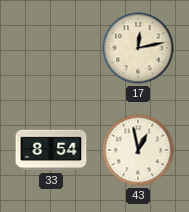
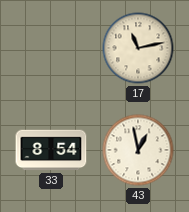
17: 12:13 -> 11:13 (138, 48)
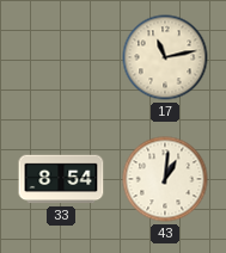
43: 12:58 -> 1:01 (165, 179)
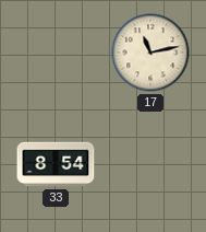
43: 1:01 -> none (165, 179)
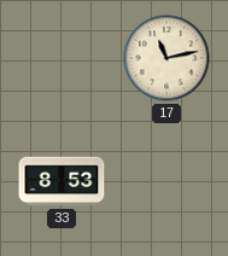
33: 8:54 -> 8:53 (62, 181)
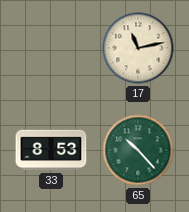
65: none -> 10:23 (138, 150)
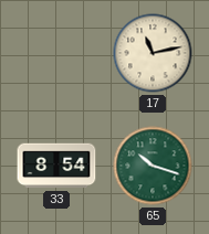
33: 8:53 -> 8:54 (56, 166)
65: 10:23 -> 10:18 (153, 166)
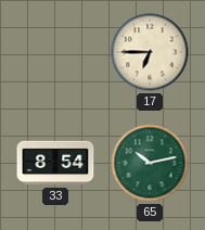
17: 11:13 -> 6:45 (150, 52)
65: 10:18 -> 10:13 (150, 163)
